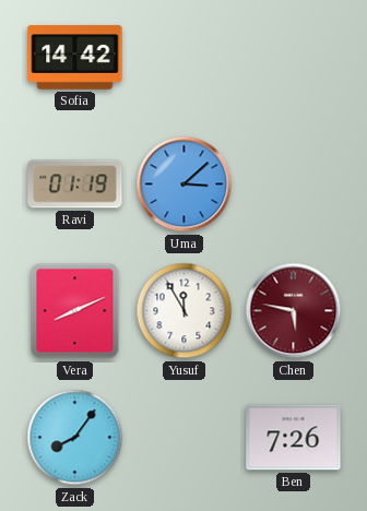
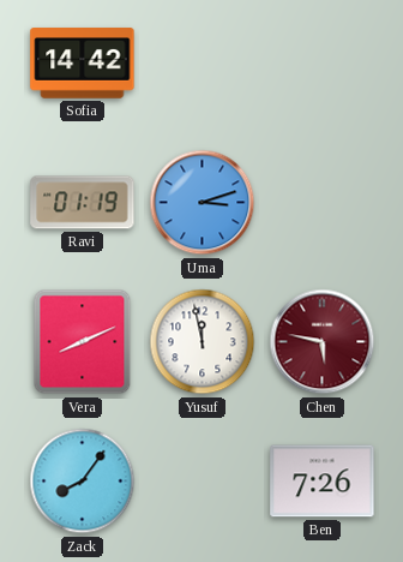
Uma: 3:08 -> 3:12 (203, 203)
Yusuf: 11:55 -> 11:58 (203, 342)
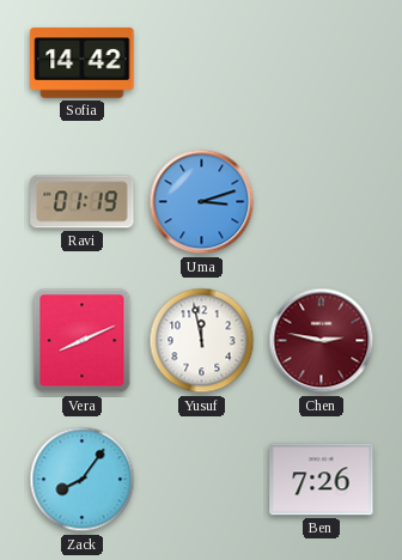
Chen: 5:47 -> 2:47 (322, 341)
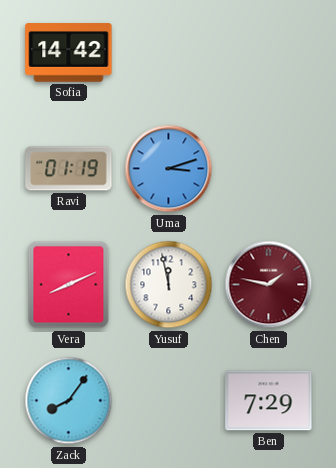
Chen: 2:47 -> 1:47 (269, 285)
Ben: 7:26 -> 7:29 (269, 401)
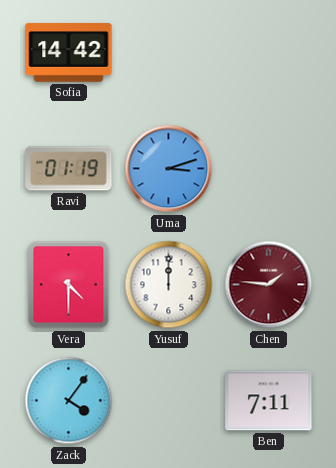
Vera: 8:11 -> 4:30 (69, 285)
Yusuf: 11:58 -> 12:00 (169, 285)
Chen: 1:47 -> 1:46 (269, 285)
Zack: 8:06 -> 4:06 (69, 401)
Ben: 7:29 -> 7:11 (269, 401)
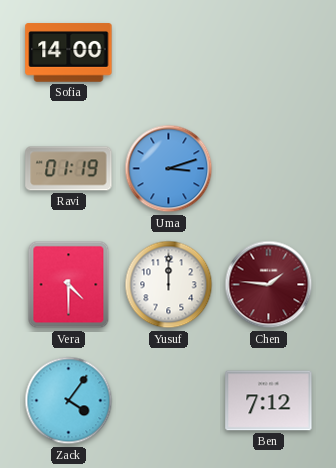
Sofia: 14:42 -> 14:00 (69, 53)
Ben: 7:11 -> 7:12 (269, 401)
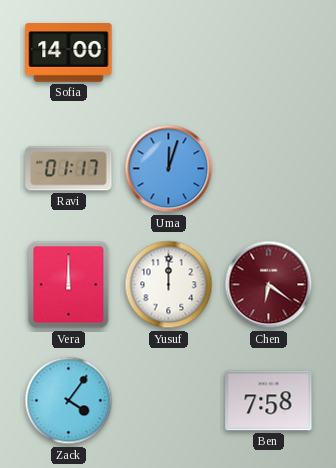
Ravi: 01:19 -> 01:17 (69, 169)
Uma: 3:12 -> 12:03 (169, 169)
Vera: 4:30 -> 12:00 (69, 285)
Chen: 1:46 -> 6:21 (269, 285)
Ben: 7:12 -> 7:58 (269, 401)
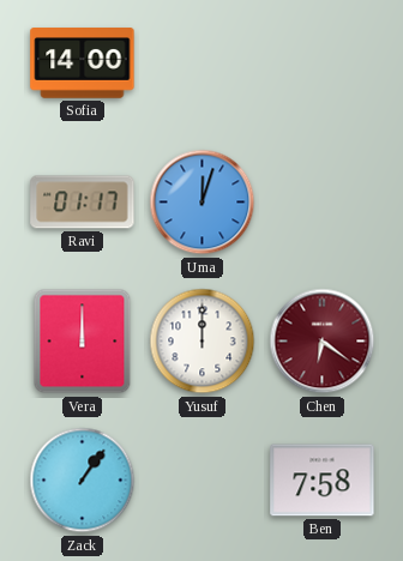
Zack: 4:06 -> 1:06 (83, 481)
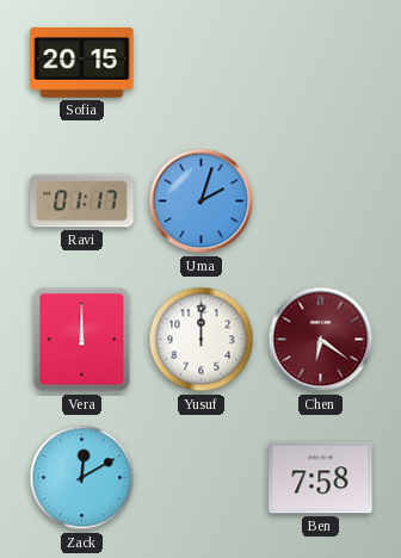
Sofia: 14:00 -> 20:15 (82, 63)
Uma: 12:03 -> 2:03 (202, 201)
Zack: 1:06 -> 12:10 (82, 478)
